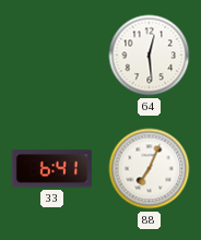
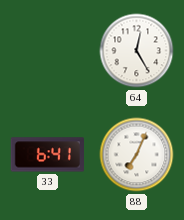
64: 12:29 -> 12:25 (137, 51)
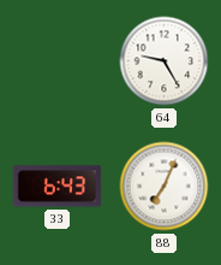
64: 12:25 -> 9:25 (165, 61)
33: 6:41 -> 6:43 (56, 187)
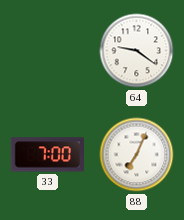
64: 9:25 -> 9:21 (137, 51)
33: 6:43 -> 7:00 (47, 155)
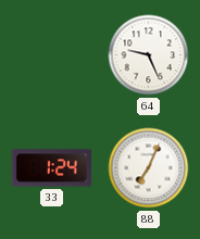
64: 9:21 -> 9:26 (149, 55)
33: 7:00 -> 1:24 (51, 168)
